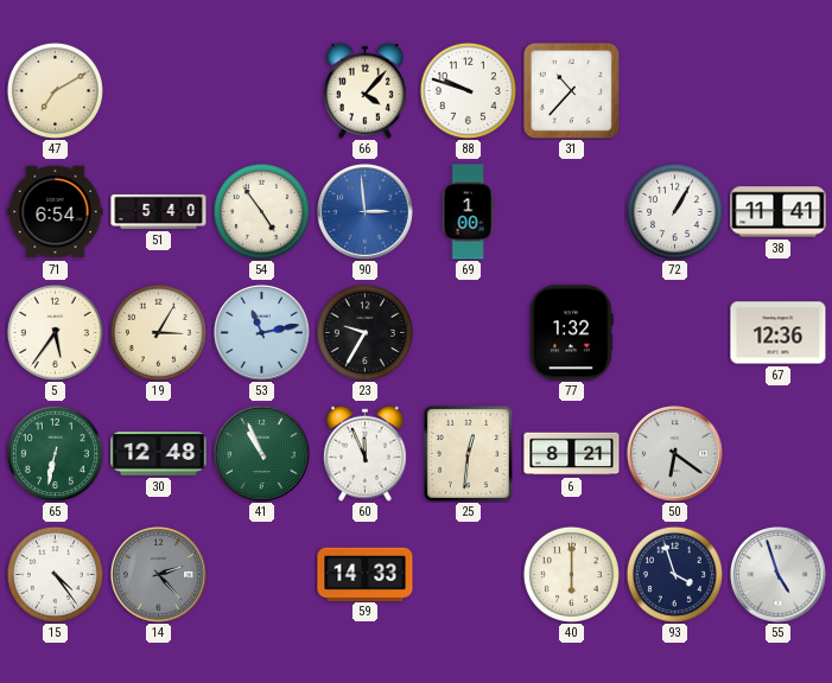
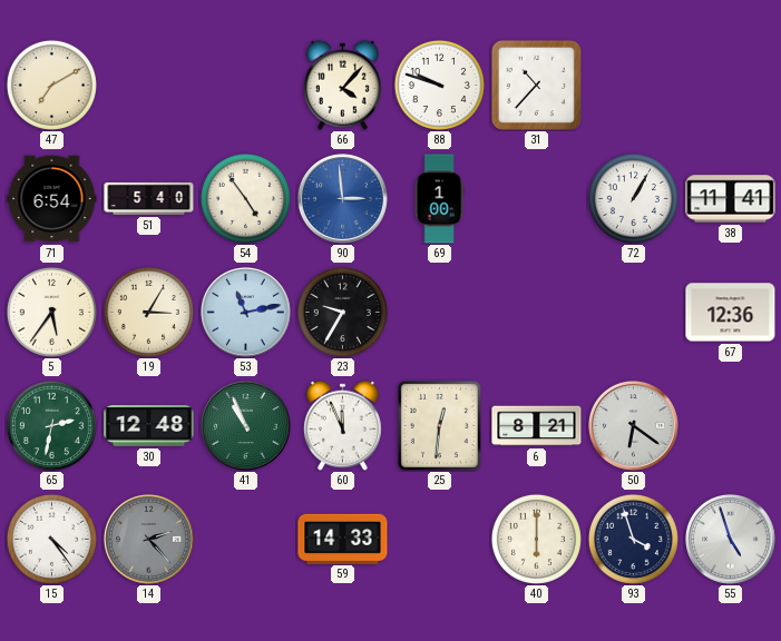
77: 1:32 -> none (571, 333)
65: 6:32 -> 2:32 (51, 425)
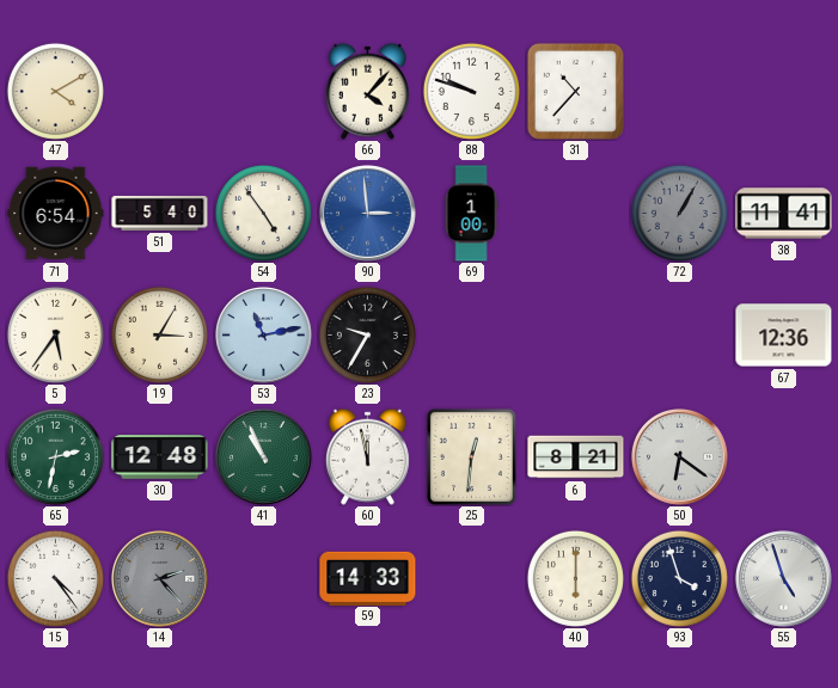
47: 7:10 -> 4:10 (55, 91)
72 dial: white -> grey (679, 213)
60: 11:56 -> 11:58 (367, 456)
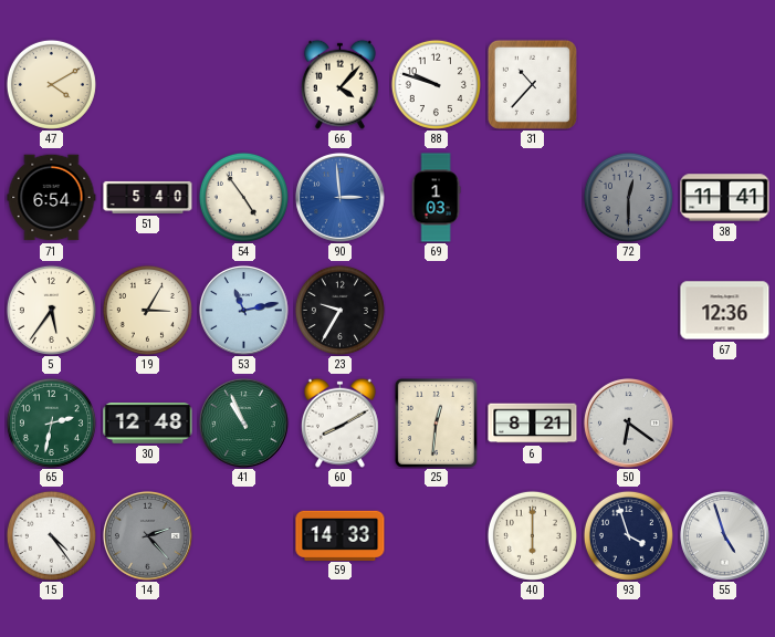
69: 1:00 -> 1:03 (436, 198)
72: 1:05 -> 12:30 (628, 197)
60: 11:58 -> 8:10 (339, 422)
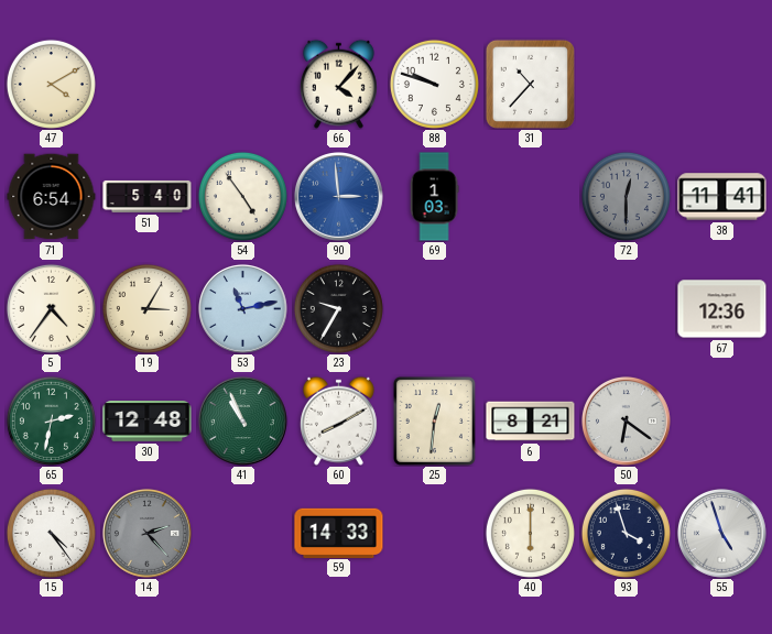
5: 5:36 -> 4:36 (51, 308)
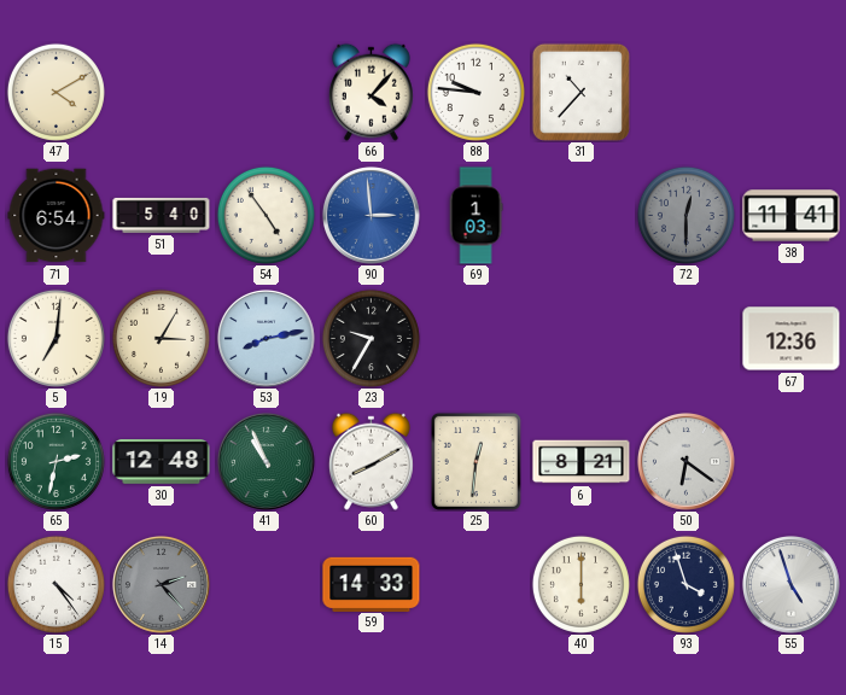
88: 9:48 -> 9:46 (475, 92)
5: 4:36 -> 7:01 (56, 338)
53: 11:13 -> 8:13 (266, 338)
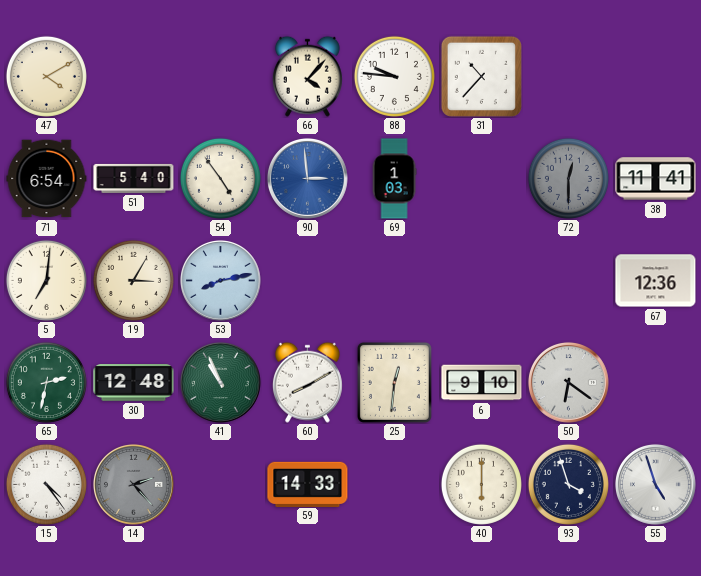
23: 9:35 -> none (371, 338)
6: 8:21 -> 9:10 (482, 383)
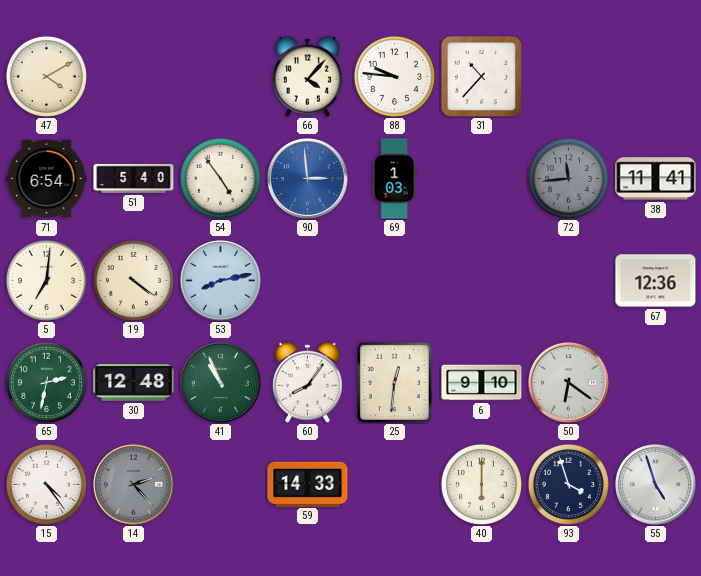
72: 12:30 -> 11:44 (568, 178)
19: 3:05 -> 4:21 (133, 280)
60: 8:10 -> 8:06 (307, 382)
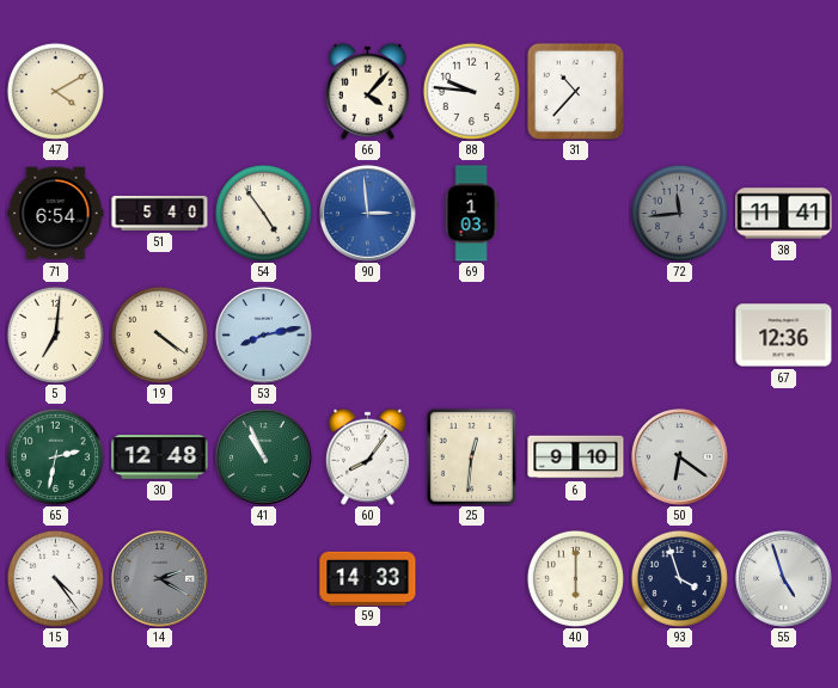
14: 2:23 -> 2:20 (159, 578)
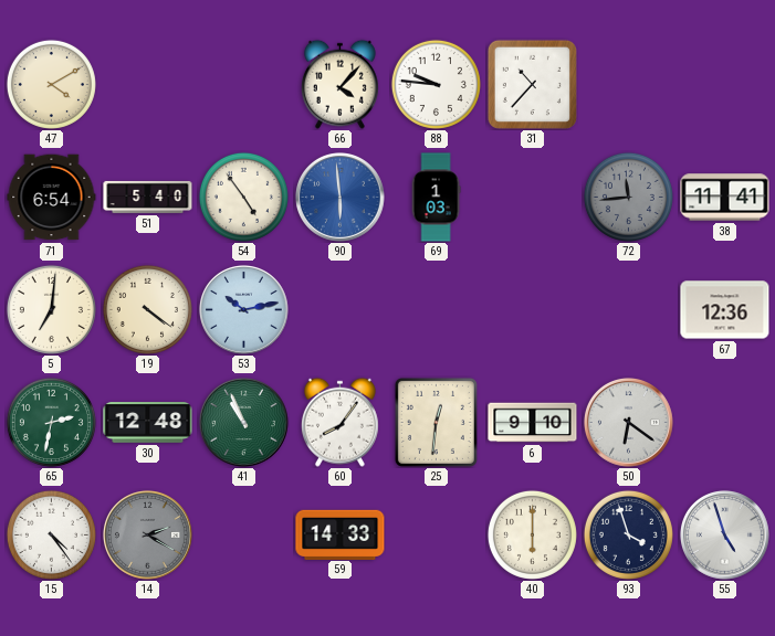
90: 2:59 -> 5:59 (339, 197)
53: 8:13 -> 10:13 (243, 309)
